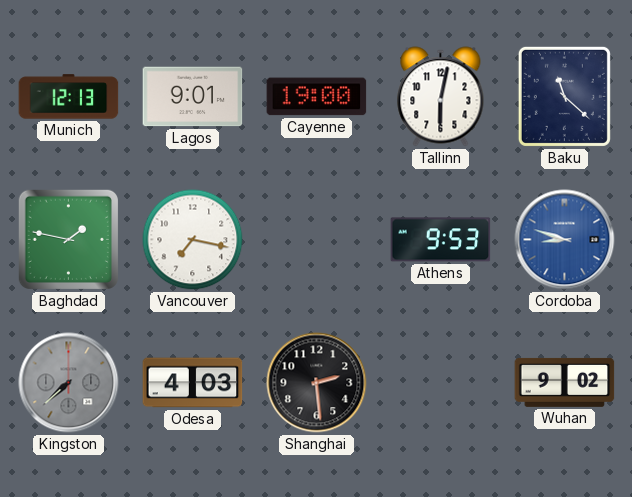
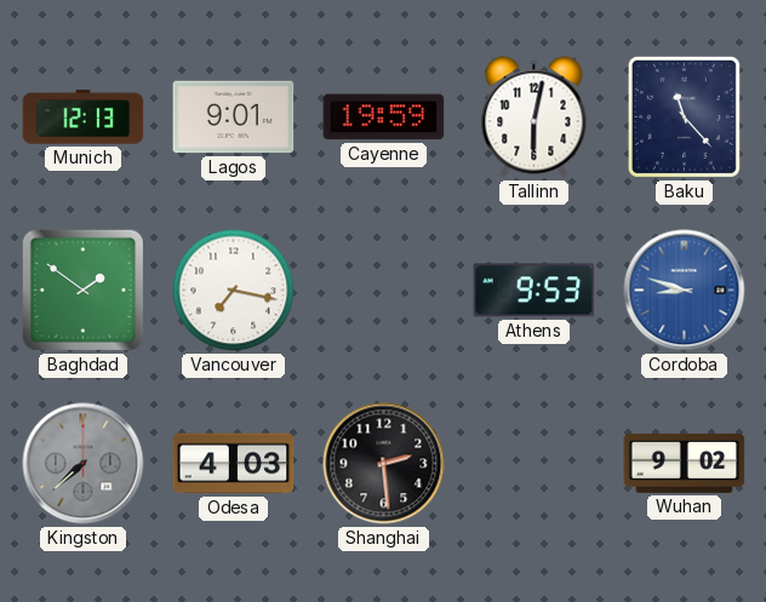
Cayenne: 19:00 -> 19:59 (384, 117)
Baku: 11:22 -> 11:23 (684, 116)
Baghdad: 1:47 -> 1:51 (82, 289)
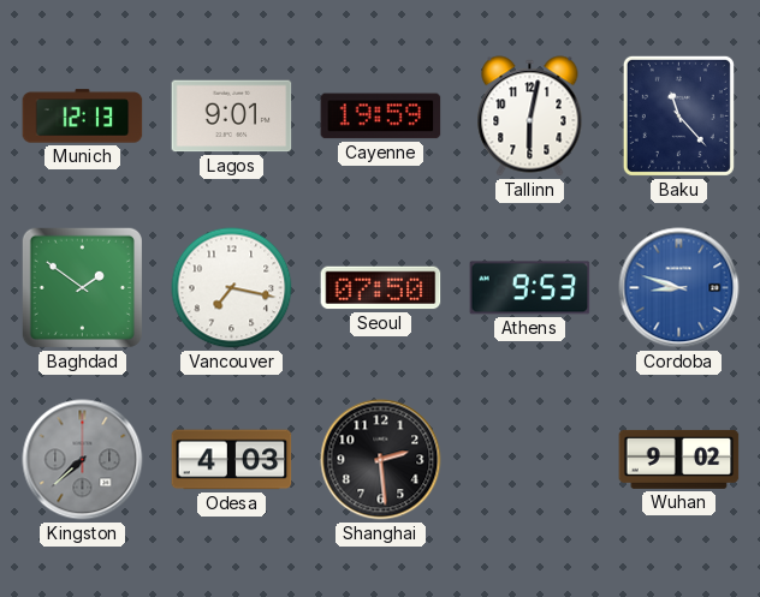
Seoul: none -> 07:50 (381, 288)
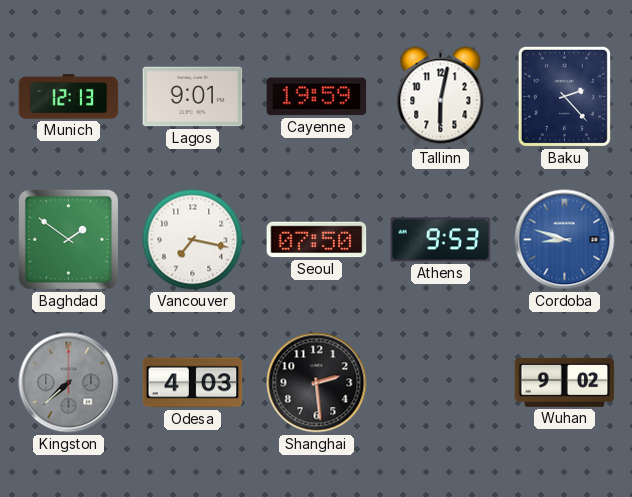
Baku: 11:23 -> 2:23 (564, 96)
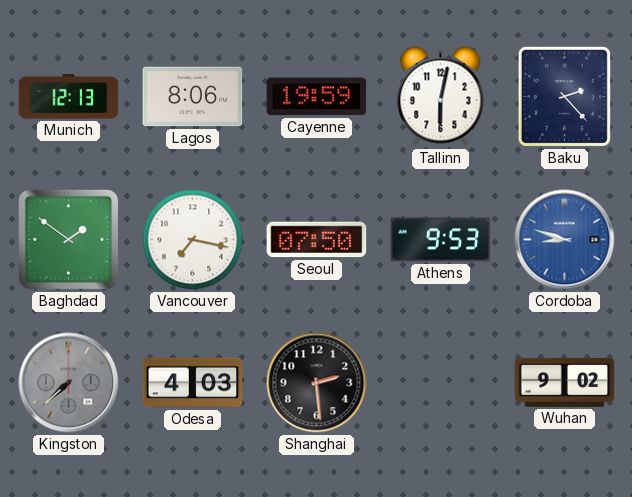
Lagos: 9:01 -> 8:06 (193, 97)
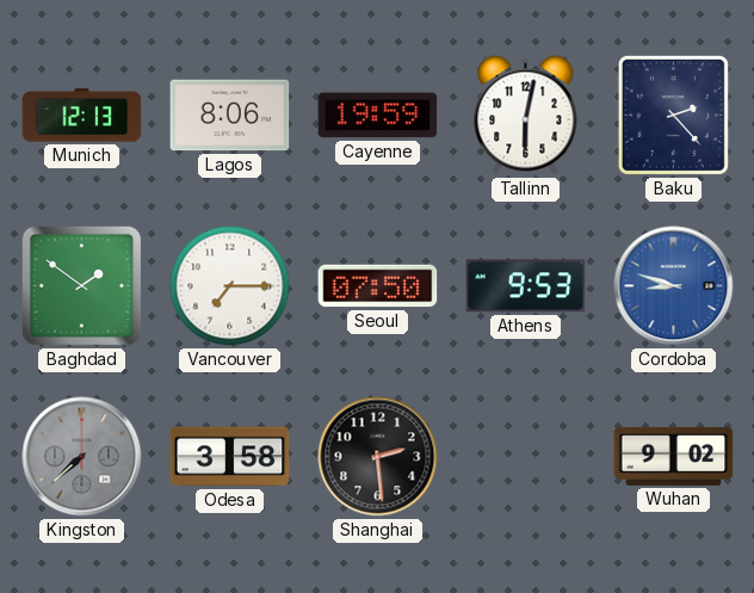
Vancouver: 7:17 -> 7:15 (230, 286)
Odesa: 4:03 -> 3:58 (230, 457)
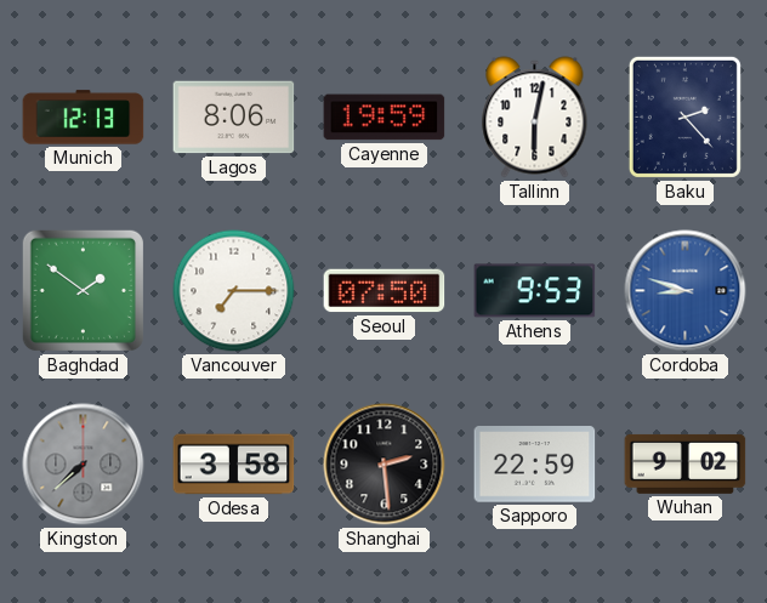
Sapporo: none -> 22:59 (535, 465)
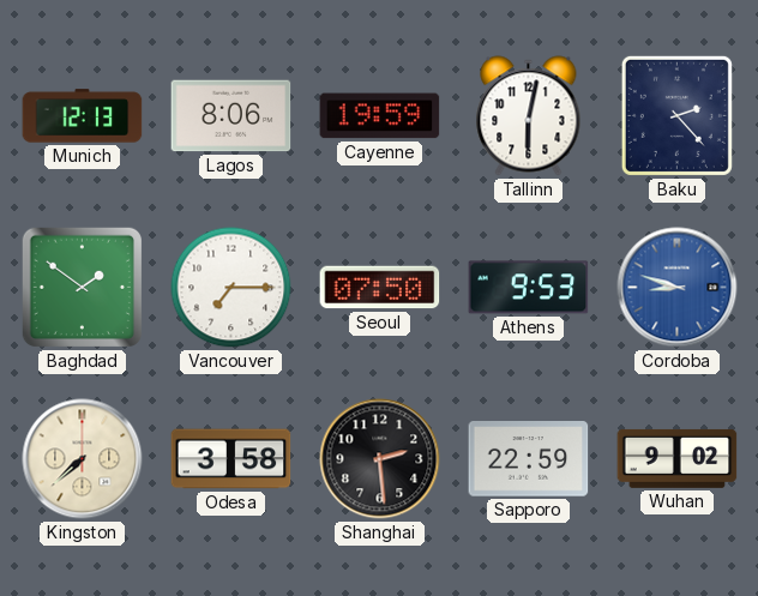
Kingston dial: grey -> cream (83, 459)
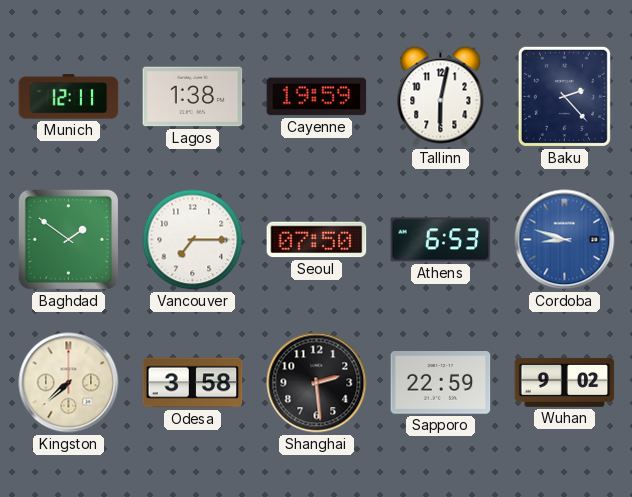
Munich: 12:13 -> 12:11 (69, 97)
Lagos: 8:06 -> 1:38 (193, 97)
Athens: 9:53 -> 6:53 (441, 240)
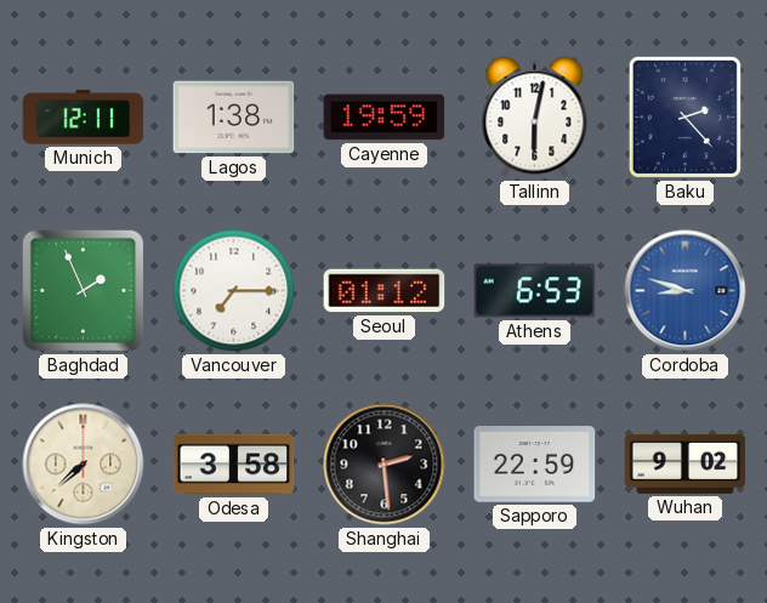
Baghdad: 1:51 -> 1:56 (83, 290)
Seoul: 07:50 -> 01:12 (385, 291)
